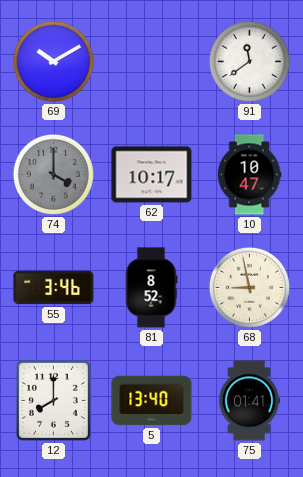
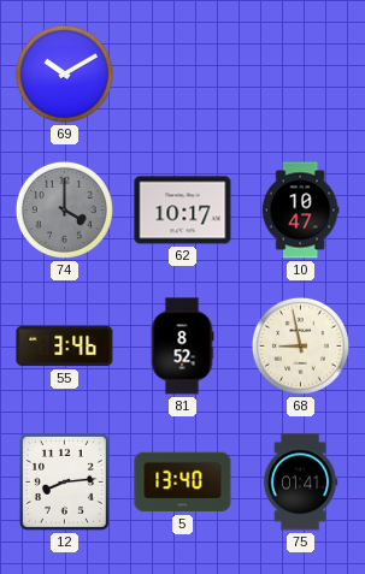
91: 11:39 -> none (249, 61)
12: 8:00 -> 8:14 (64, 481)
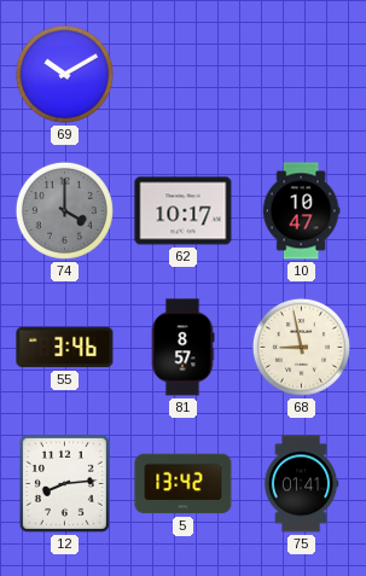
81: 8:52 -> 8:57 (182, 348)
5: 13:40 -> 13:42 (184, 484)
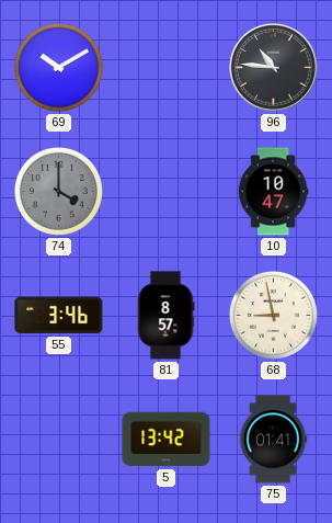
96: none -> 10:46 (274, 68)
62: 10:17 -> none (184, 211)
12: 8:14 -> none (64, 483)
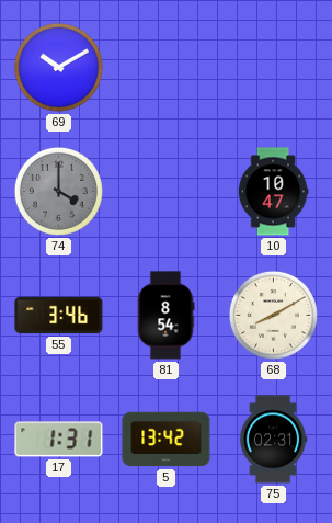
96: 10:46 -> none (274, 68)
81: 8:57 -> 8:54 (165, 316)
68: 8:58 -> 8:10 (273, 315)
17: none -> 1:31 (59, 440)
75: 01:41 -> 02:31 (273, 440)
